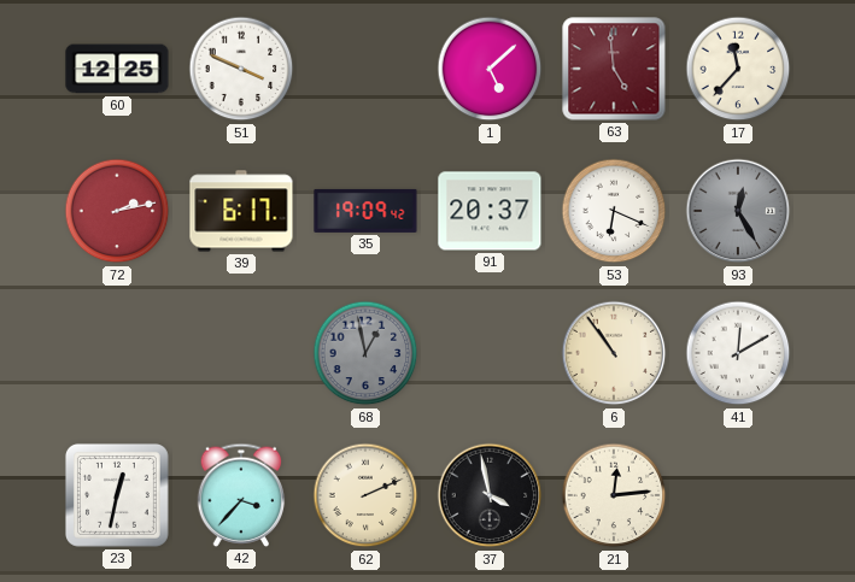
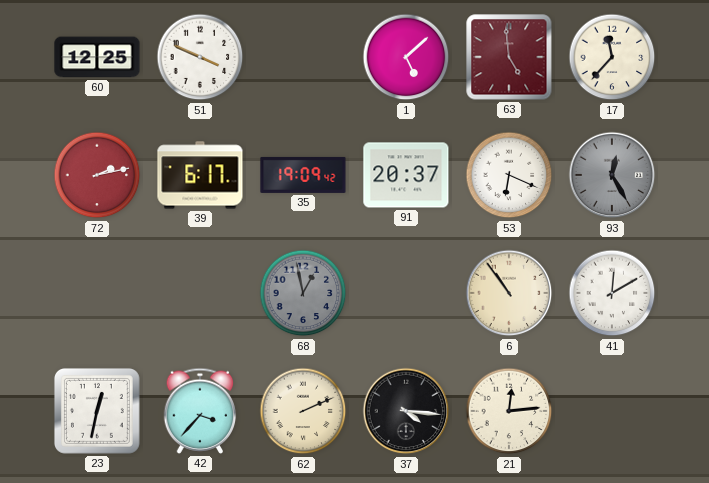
37: 3:58 -> 4:16 (406, 411)
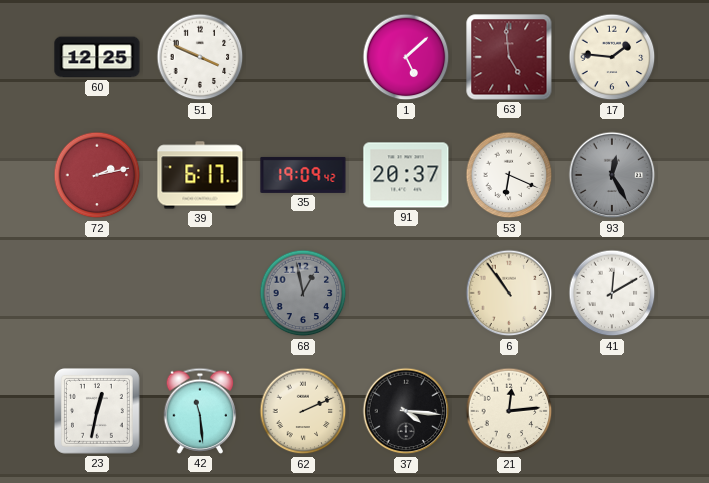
17: 11:37 -> 1:46 (612, 57)
42: 3:37 -> 11:29 (200, 411)
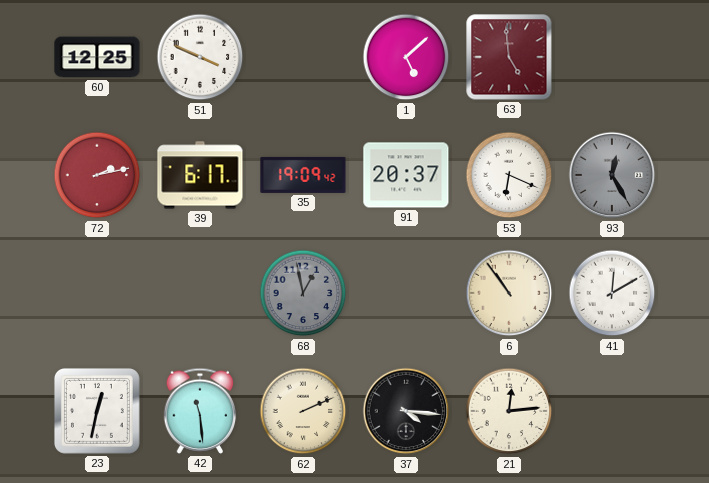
17: 1:46 -> none (612, 57)
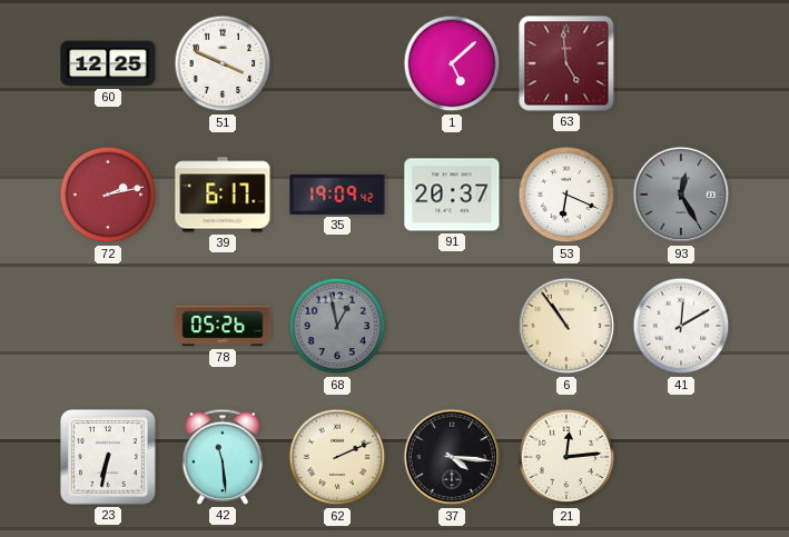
78: none -> 05:26 (223, 326)
23: 12:32 -> 6:32 (108, 457)
